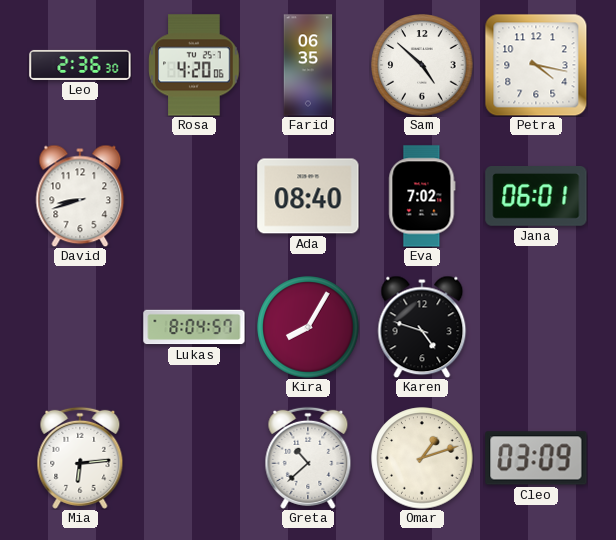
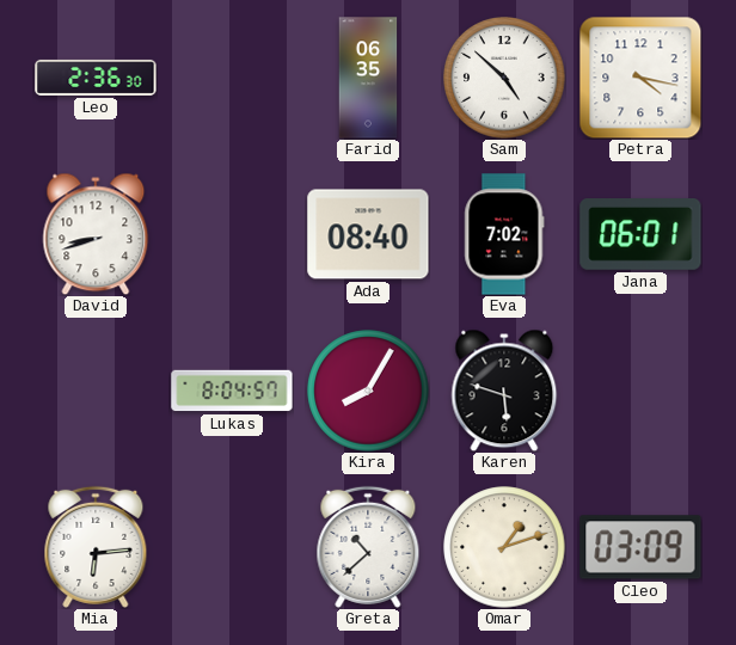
Rosa: 4:20 -> none (194, 65)
Karen: 4:48 -> 5:48 (504, 391)
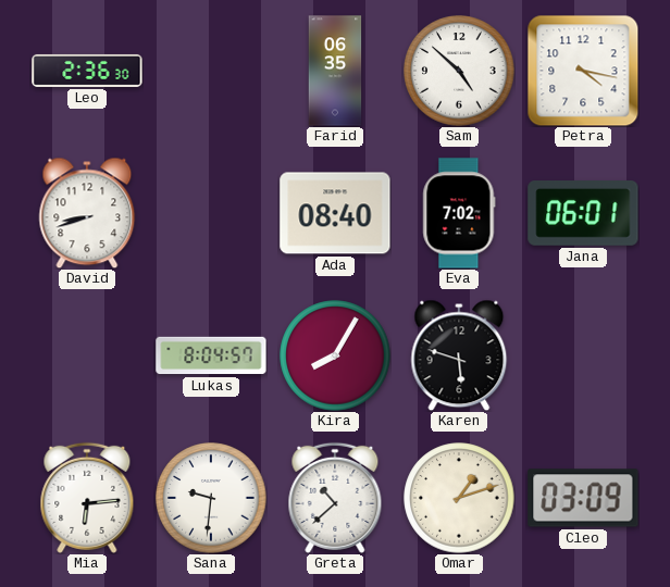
Sana: none -> 9:31 (211, 498)
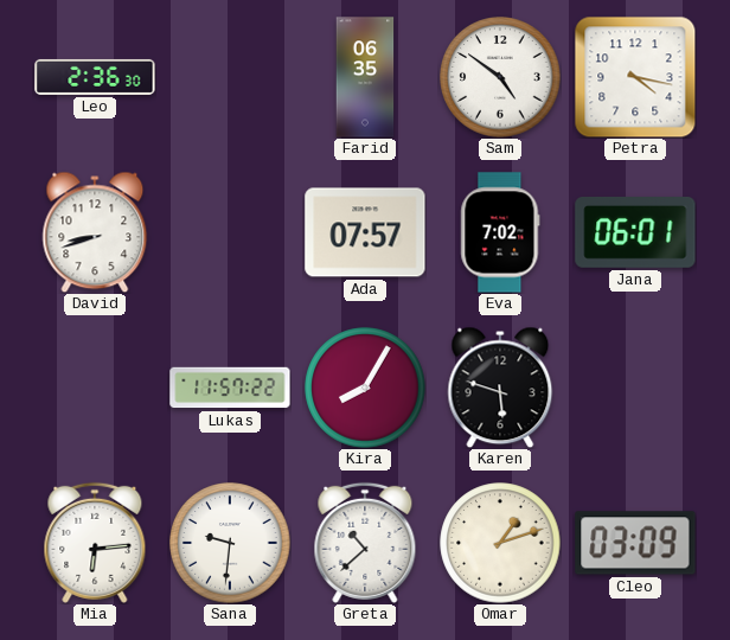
Sam: 4:52 -> 4:51 (500, 77)
Ada: 08:40 -> 07:57 (365, 232)
Lukas: 8:04 -> 11:57 (230, 388)
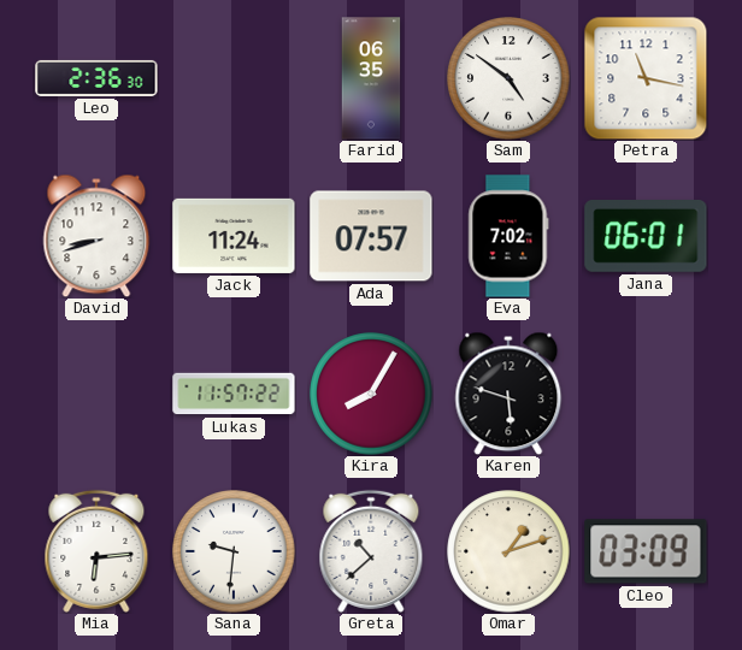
Petra: 4:17 -> 11:17 (646, 78)
Jack: none -> 11:24 (234, 236)
